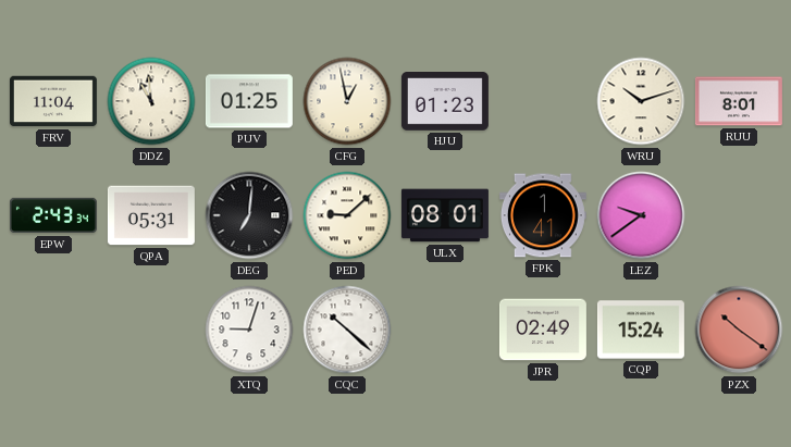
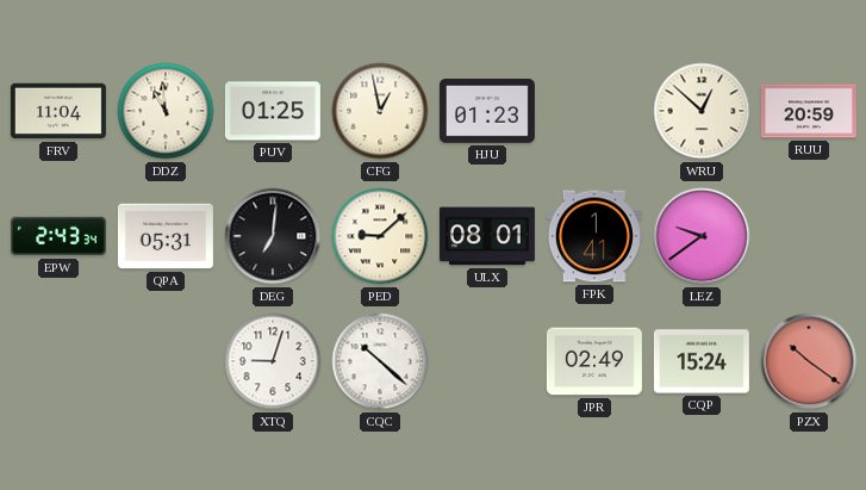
WRU: 10:12 -> 12:52 (702, 111)
RUU: 8:01 -> 20:59 (809, 111)
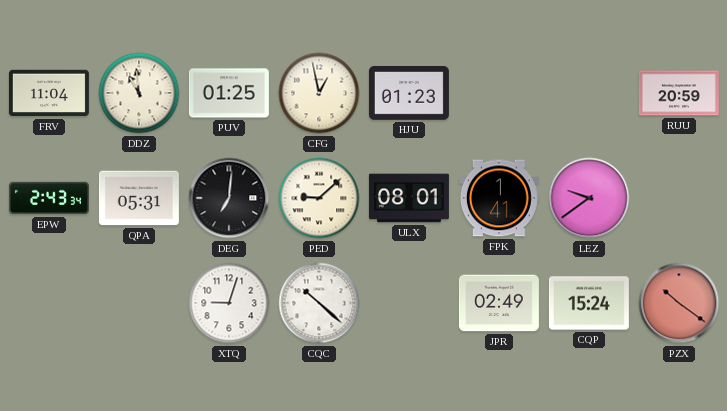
WRU: 12:52 -> none (702, 111)
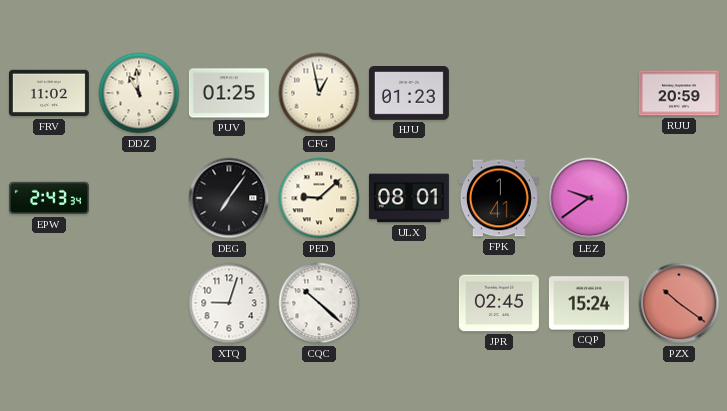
FRV: 11:04 -> 11:02 (49, 93)
QPA: 05:31 -> none (139, 198)
DEG: 7:01 -> 7:06 (229, 198)
JPR: 02:49 -> 02:45 (499, 303)
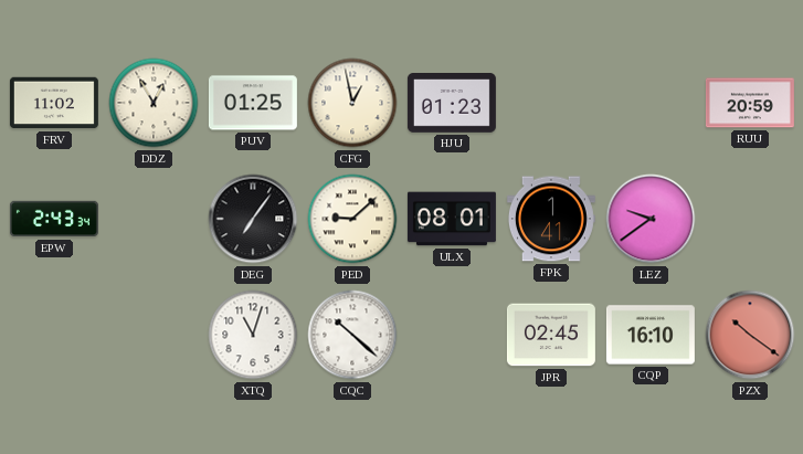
DDZ: 10:59 -> 12:55 (154, 103)
XTQ: 9:03 -> 11:03 (253, 335)
CQP: 15:24 -> 16:10 (651, 335)
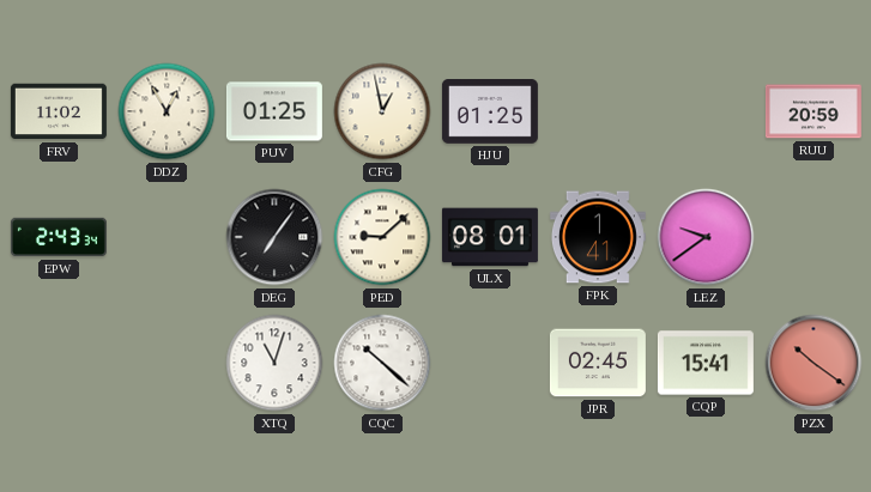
HJU: 01:23 -> 01:25 (490, 113)
CQP: 16:10 -> 15:41 (706, 363)
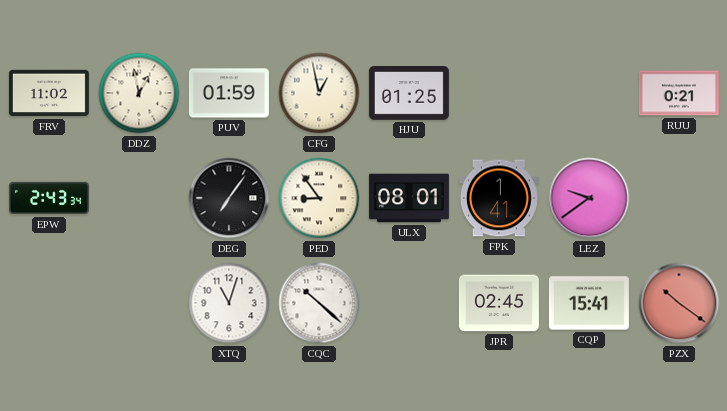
DDZ: 12:55 -> 12:58 (139, 93)
PUV: 01:25 -> 01:59 (229, 93)
RUU: 20:59 -> 0:21 (679, 93)
PED: 9:08 -> 8:54 (319, 198)
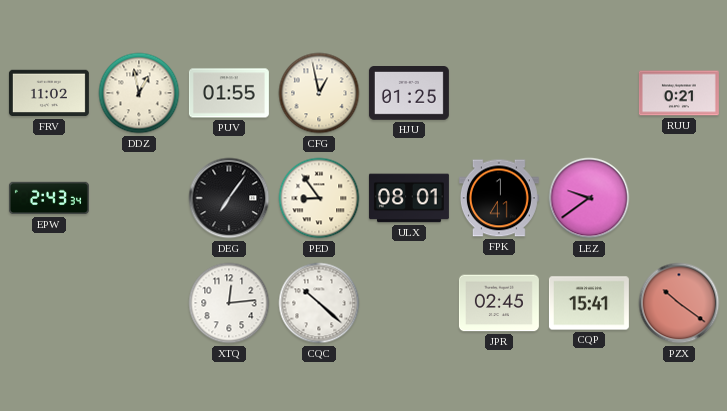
PUV: 01:59 -> 01:55 (229, 93)
XTQ: 11:03 -> 12:14 (229, 303)
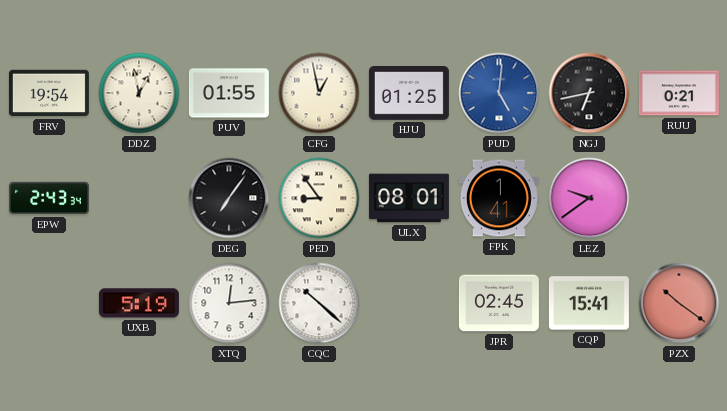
FRV: 11:02 -> 19:54 (49, 93)
PUD: none -> 5:01 (499, 93)
NGJ: none -> 6:43 (589, 93)
UXB: none -> 5:19 (139, 303)
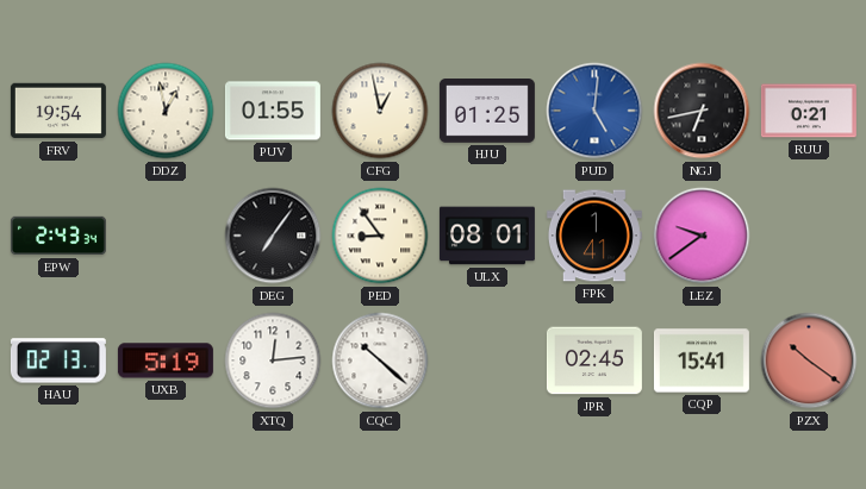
HAU: none -> 02:13 (58, 361)
